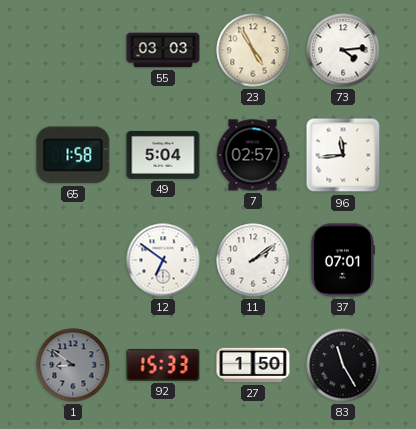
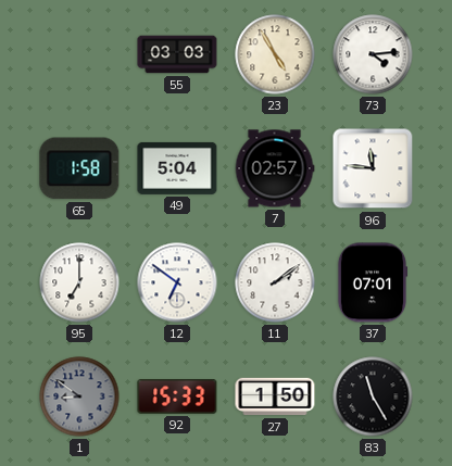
96: 11:44 -> 11:46 (373, 168)
95: none -> 7:00 (79, 282)
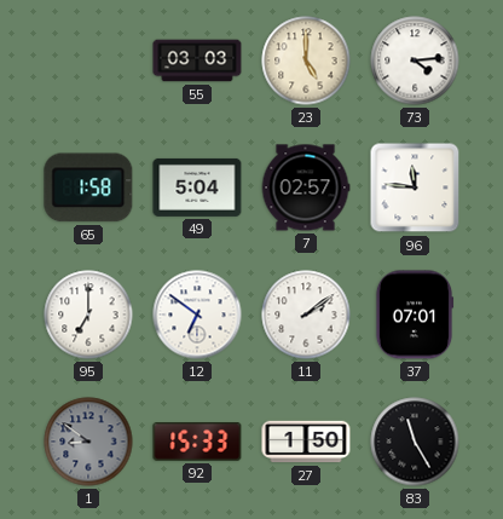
23: 4:55 -> 5:00 (306, 60)
